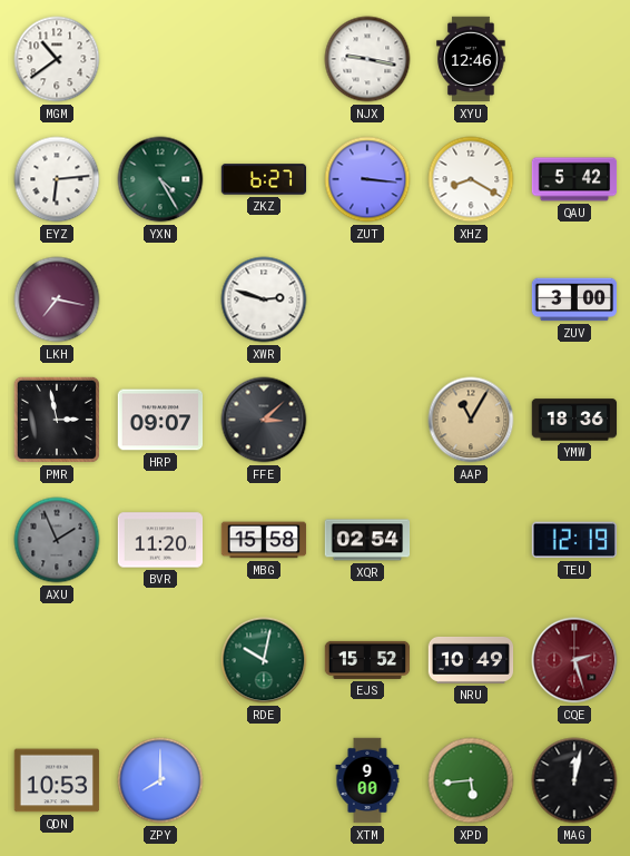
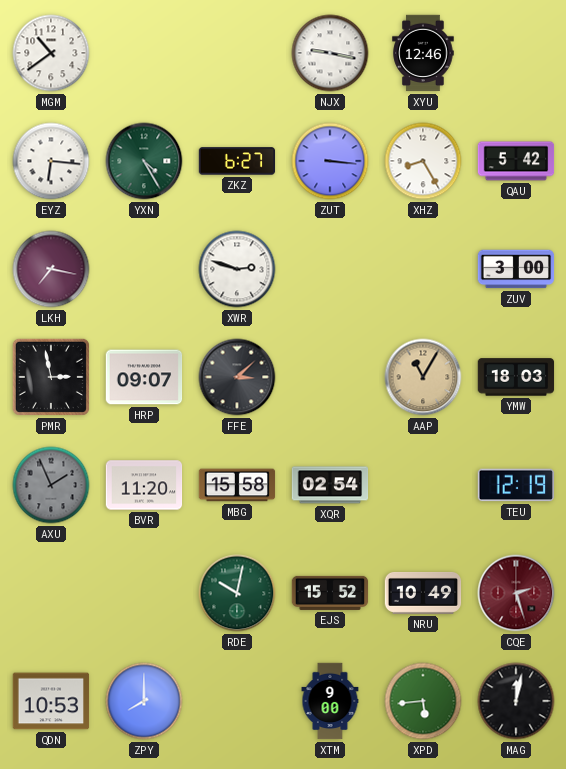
EYZ: 6:14 -> 6:16 (51, 161)
XHZ: 8:20 -> 8:25 (423, 161)
YMW: 18:36 -> 18:03 (516, 377)
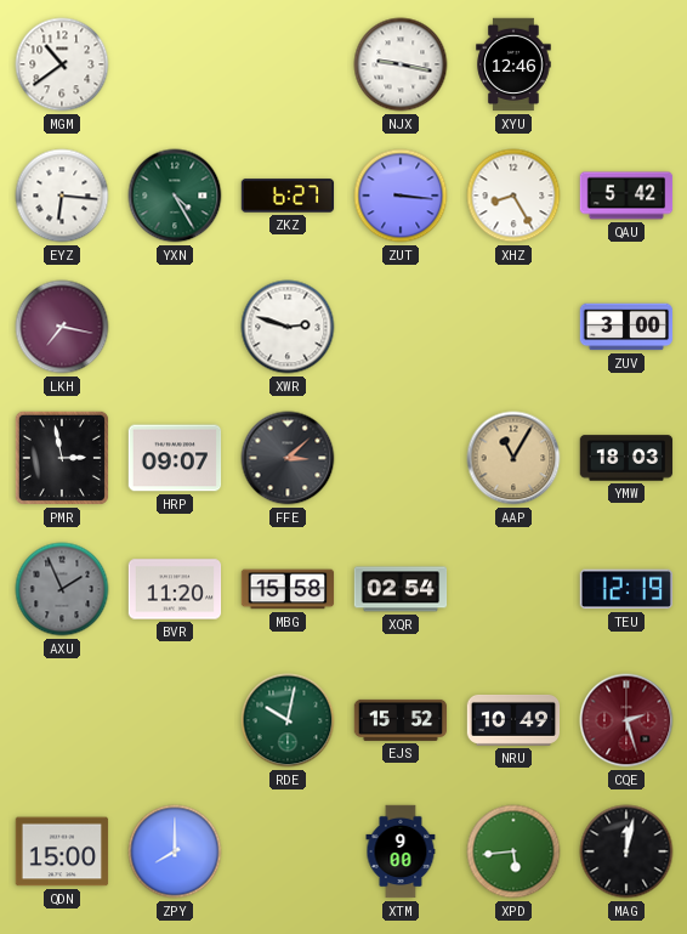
QDN: 10:53 -> 15:00 (62, 851)
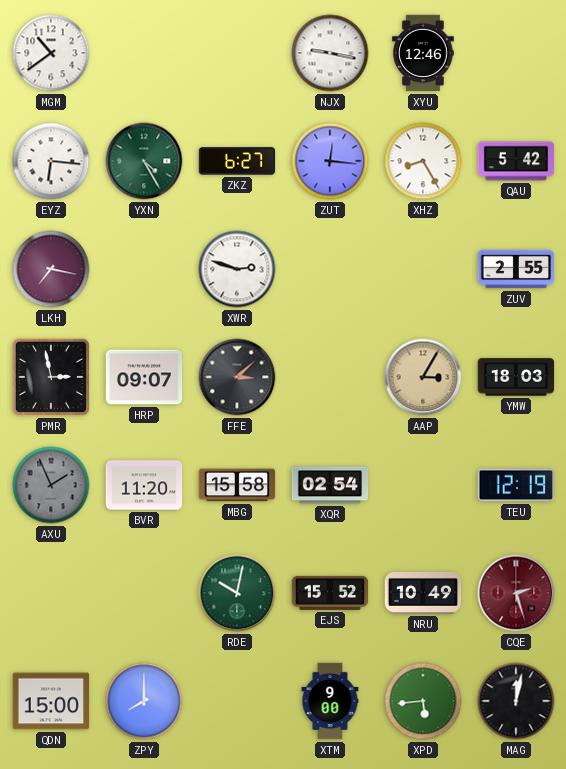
ZUT: 3:16 -> 12:16 (330, 161)
ZUV: 3:00 -> 2:55 (516, 269)
AAP: 11:05 -> 3:05 (423, 377)
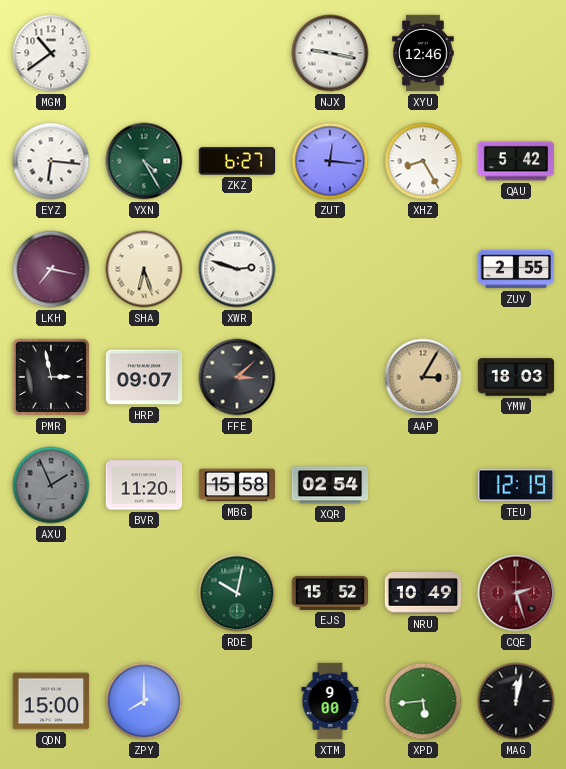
SHA: none -> 6:27 (144, 269)
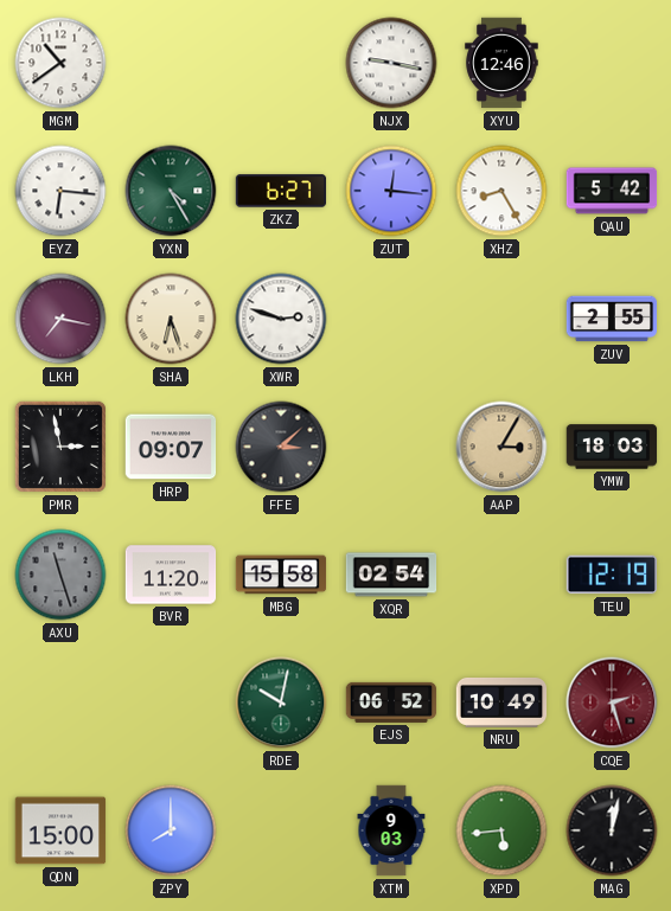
AXU: 1:56 -> 11:27 (60, 575)
EJS: 15:52 -> 06:52 (391, 703)
XTM: 9:00 -> 9:03 (391, 830)
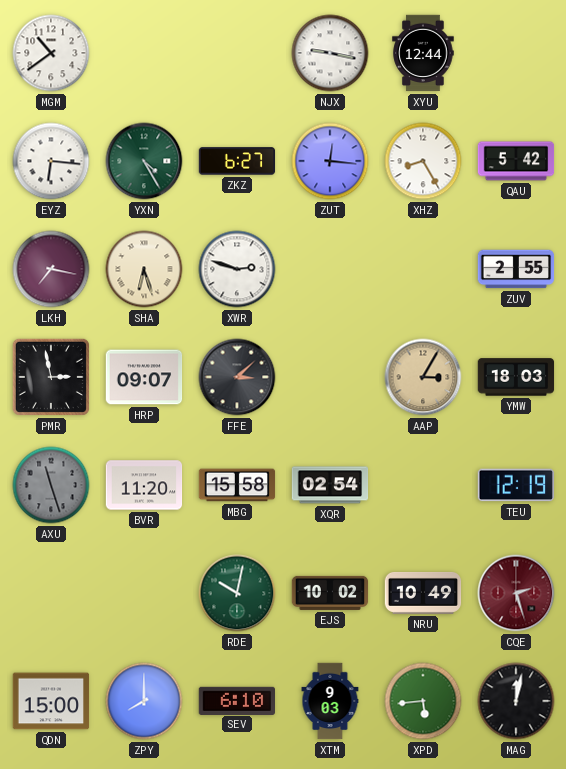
XYU: 12:46 -> 12:44 (423, 53)
EJS: 06:52 -> 10:02 (330, 593)
SEV: none -> 6:10 (236, 700)
